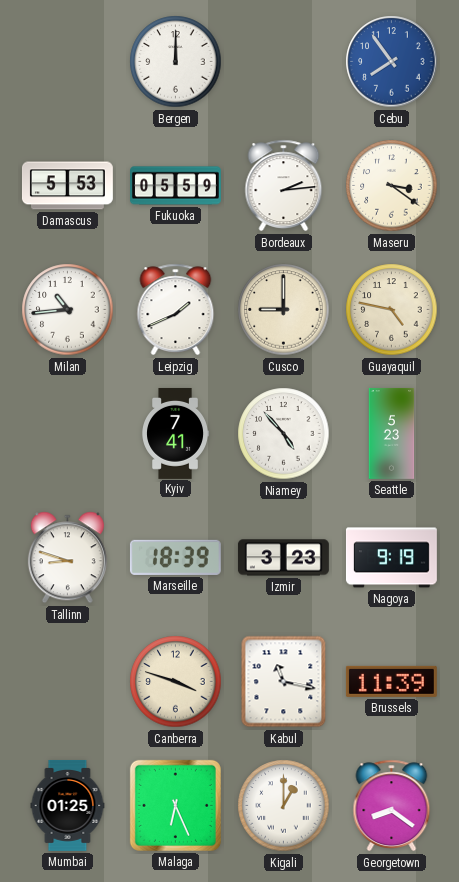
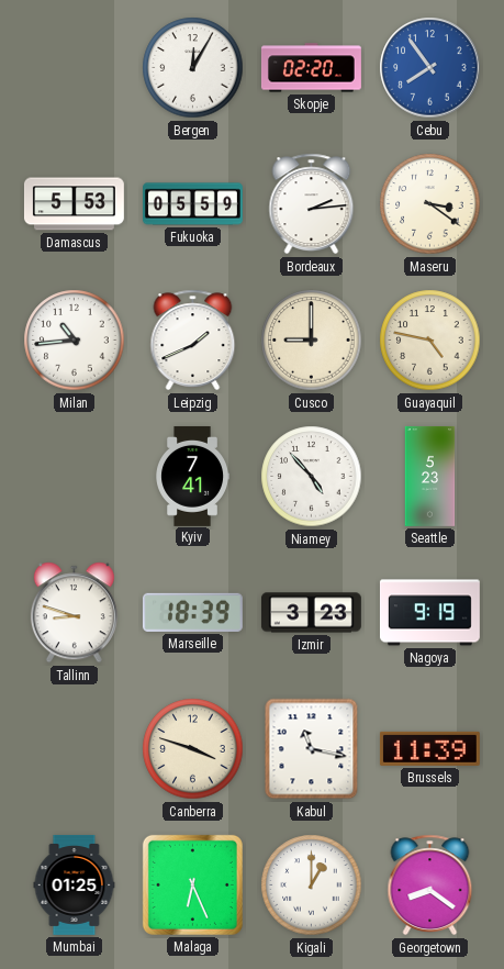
Bergen: 12:00 -> 12:05 (193, 68)
Skopje: none -> 02:20 (311, 68)
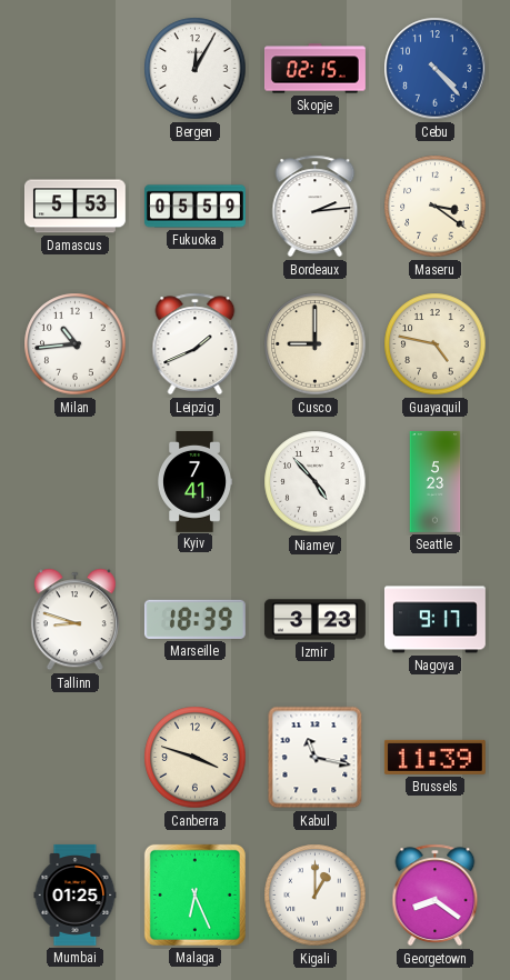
Skopje: 02:20 -> 02:15 (314, 69)
Cebu: 7:54 -> 4:23 (436, 69)
Nagoya: 9:19 -> 9:17 (434, 620)
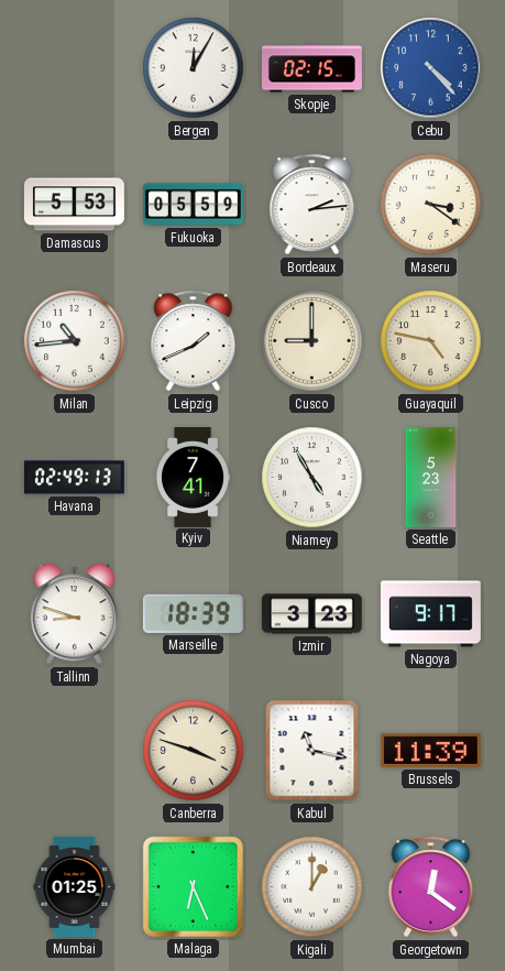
Havana: none -> 02:49 (74, 478)
Niamey: 4:53 -> 4:55 (312, 478)
Georgetown: 8:21 -> 12:21 (431, 887)
